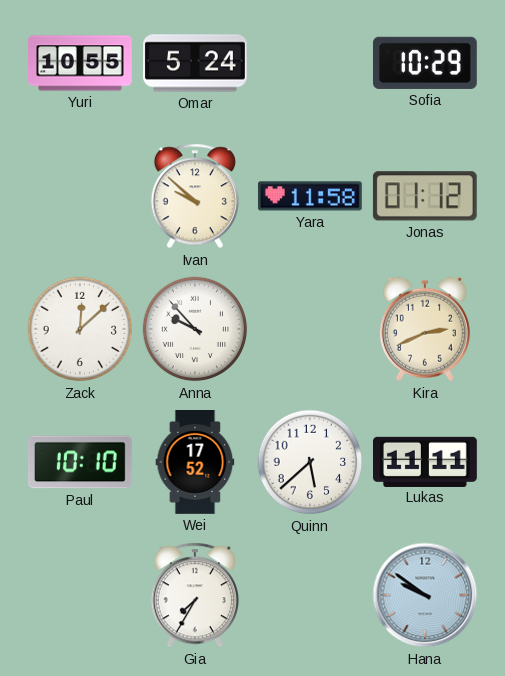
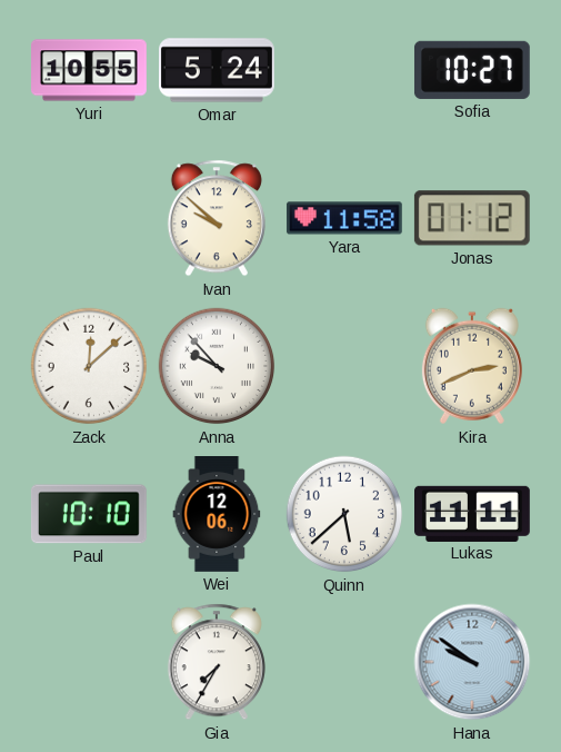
Sofia: 10:29 -> 10:27 (472, 70)
Wei: 17:52 -> 12:06 (217, 515)
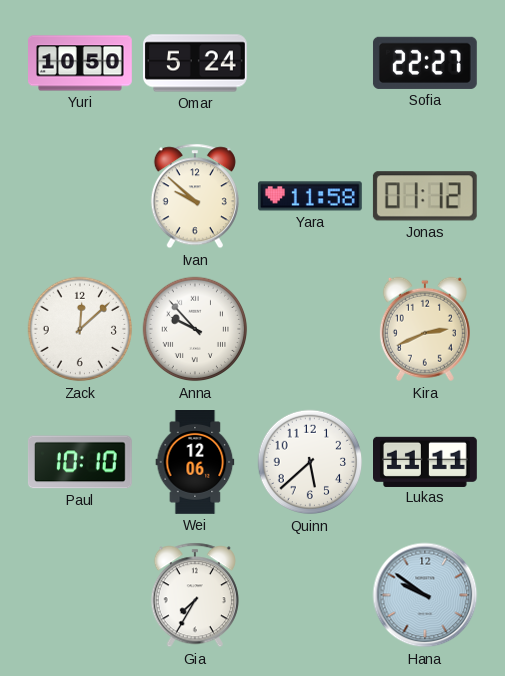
Yuri: 10:55 -> 10:50 (81, 63)
Sofia: 10:27 -> 22:27 (425, 63)
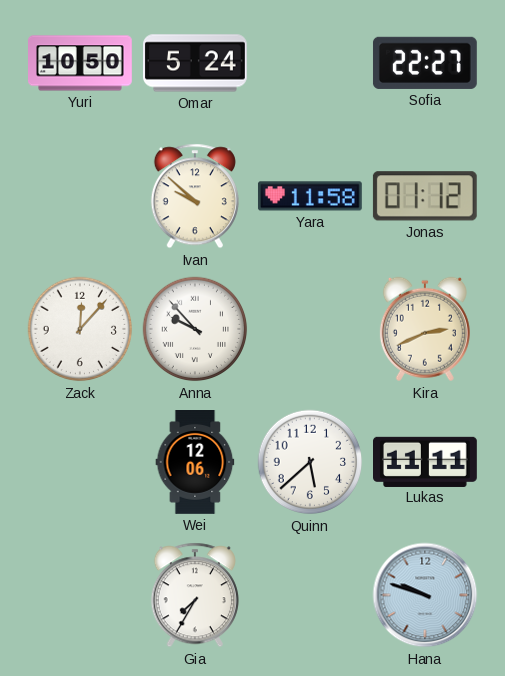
Zack: 12:08 -> 12:07 (80, 329)
Paul: 10:10 -> none (80, 462)
Hana: 9:51 -> 9:48 (425, 595)
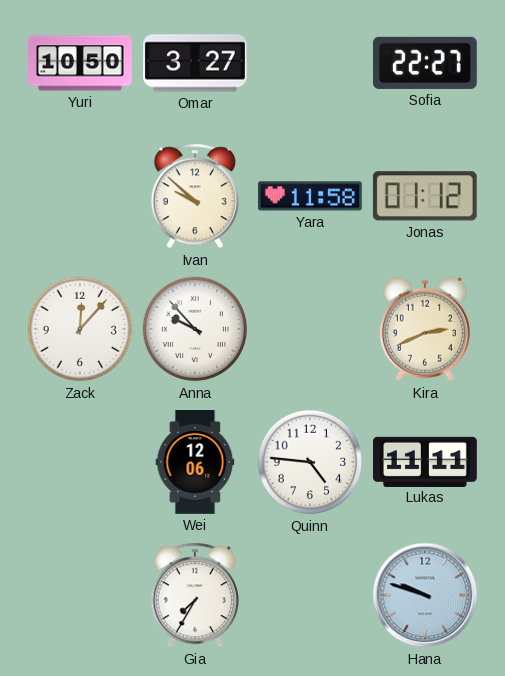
Omar: 5:24 -> 3:27 (196, 63)
Quinn: 5:38 -> 4:46 (310, 462)
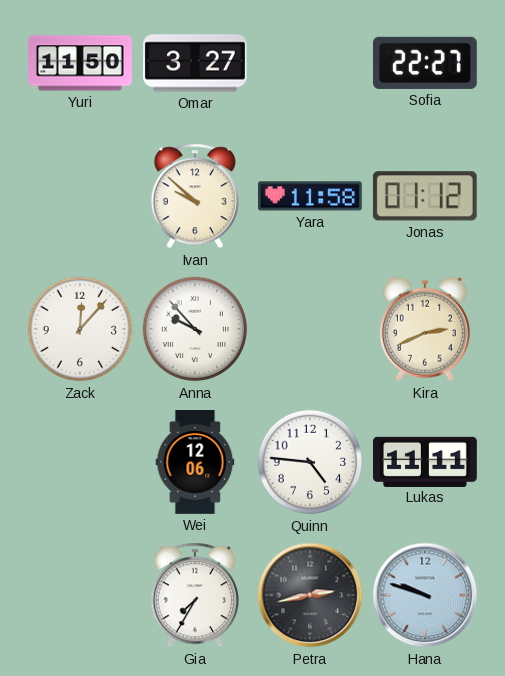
Yuri: 10:50 -> 11:50 (81, 63)
Petra: none -> 2:43 (310, 595)
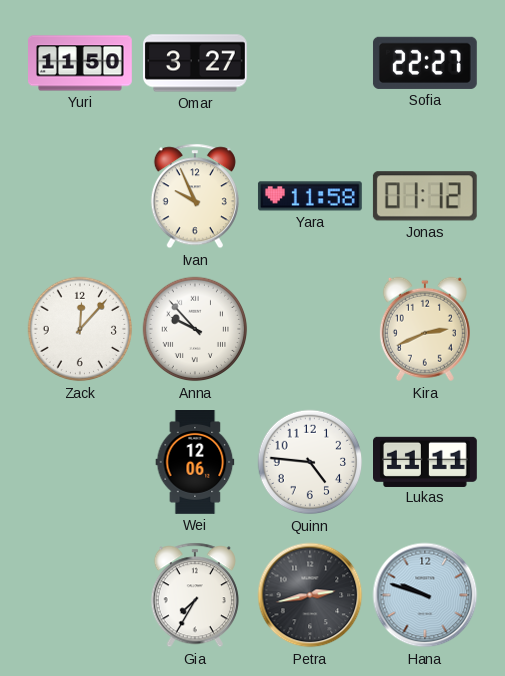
Ivan: 9:52 -> 9:56 (195, 196)
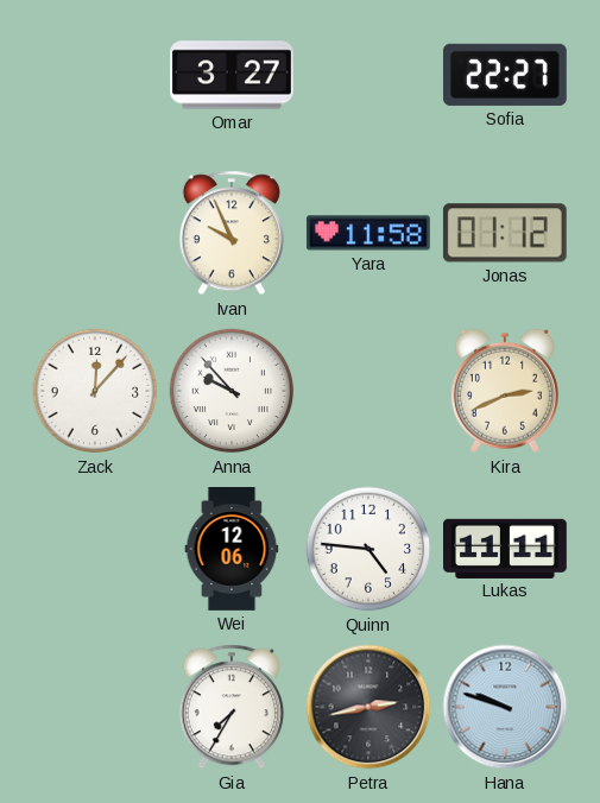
Yuri: 11:50 -> none (81, 63)
